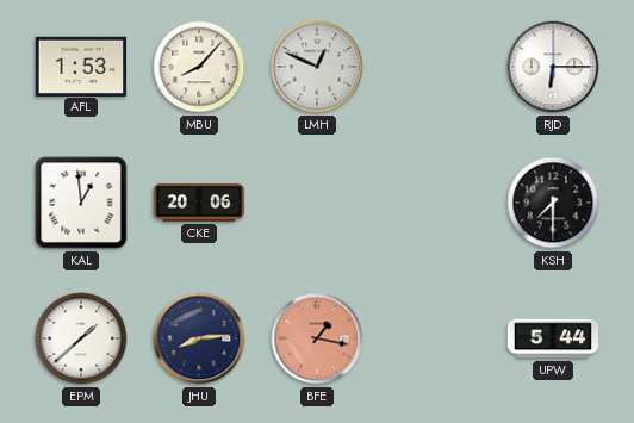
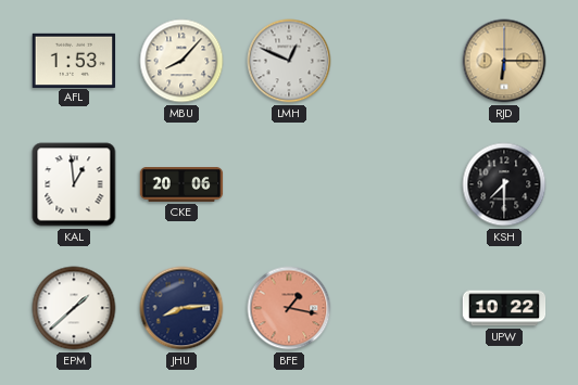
RJD dial: white -> champagne (504, 61)
UPW: 5:44 -> 10:22 (504, 308)
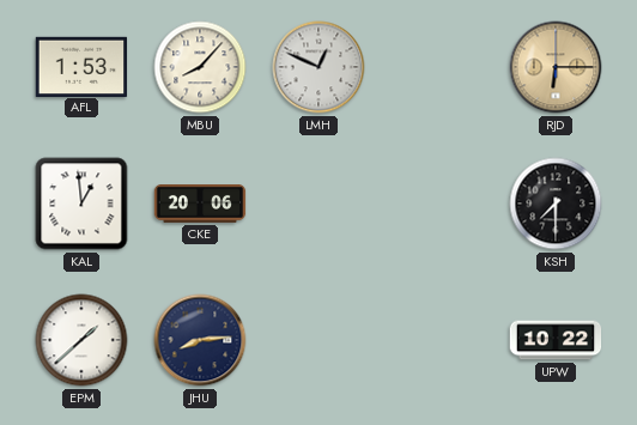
BFE: 1:17 -> none (289, 308)
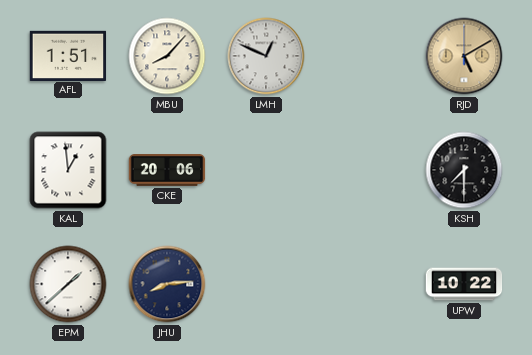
AFL: 1:53 -> 1:51 (68, 55)
RJD: 6:15 -> 5:10 (464, 56)
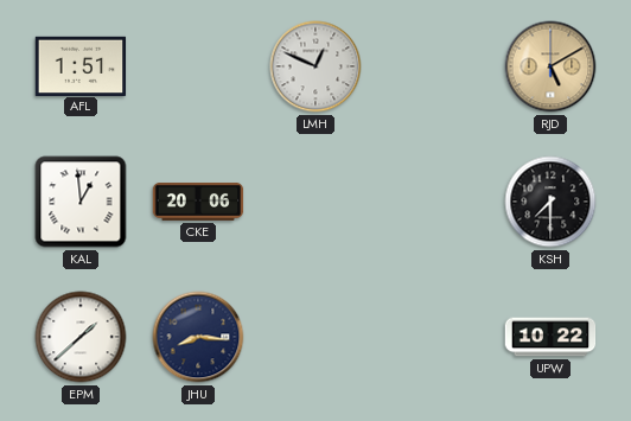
MBU: 8:07 -> none (167, 56)
JHU: 8:14 -> 8:16 (198, 337)
